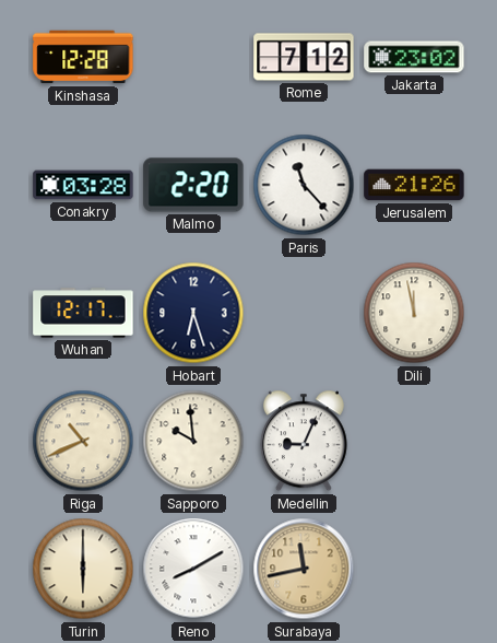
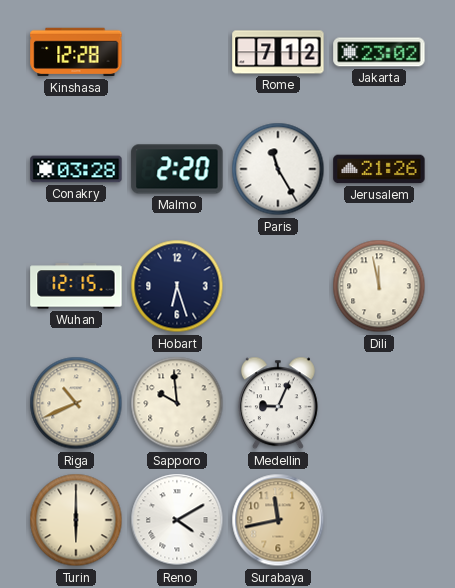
Paris: 11:23 -> 11:25 (278, 169)
Wuhan: 12:17 -> 12:15 (76, 286)
Reno: 8:10 -> 4:10 (177, 520)
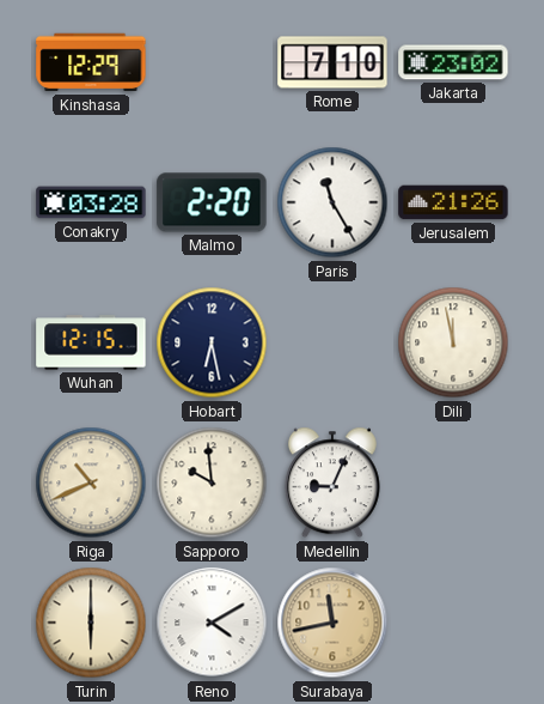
Kinshasa: 12:28 -> 12:29 (91, 62)
Rome: 7:12 -> 7:10 (332, 62)
Hobart: 6:27 -> 6:28 (212, 342)
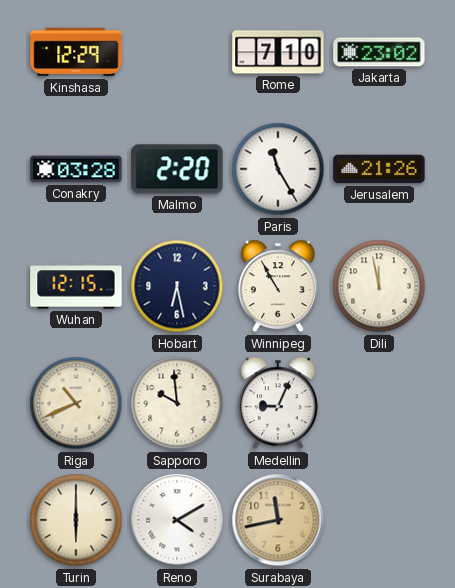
Winnipeg: none -> 10:55 (278, 286)
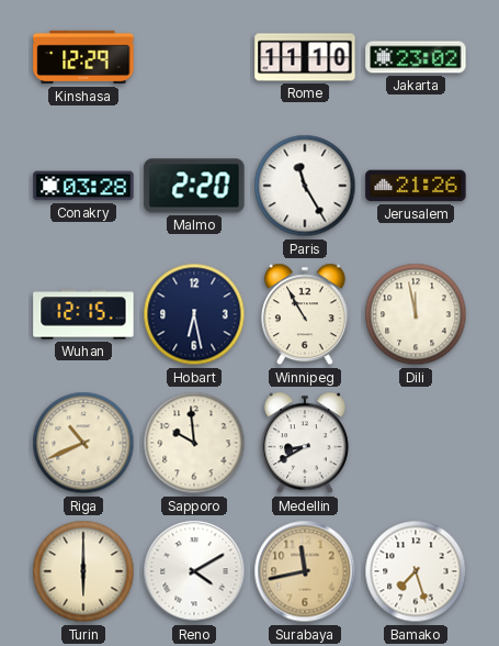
Rome: 7:10 -> 11:10 (305, 57)
Medellin: 9:04 -> 8:40 (305, 443)
Bamako: none -> 7:27 (416, 571)
